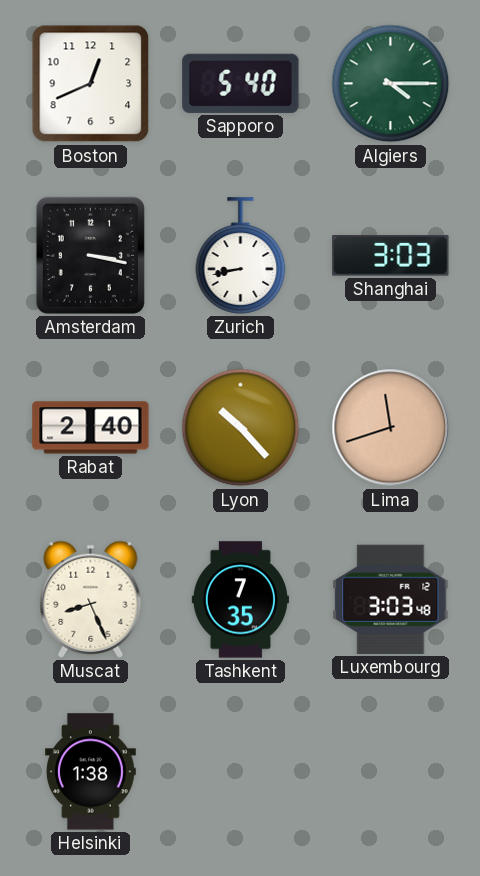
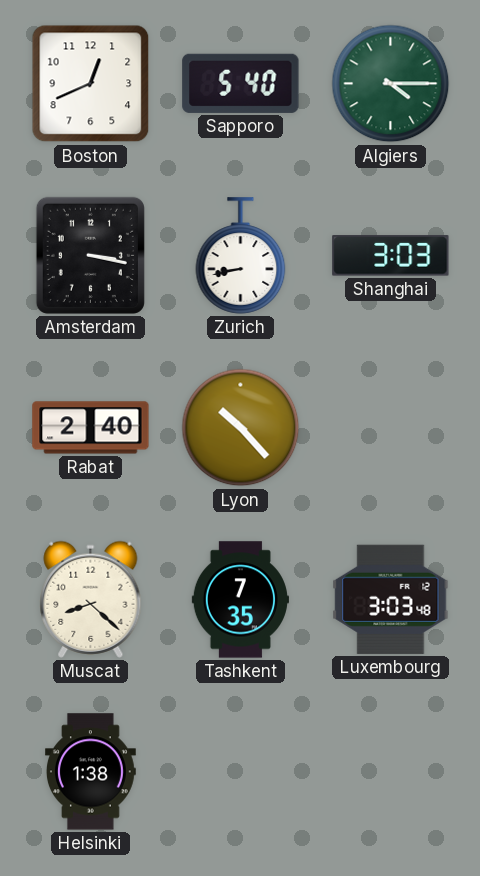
Lima: 11:42 -> none (391, 428)
Muscat: 8:26 -> 8:22 (91, 599)
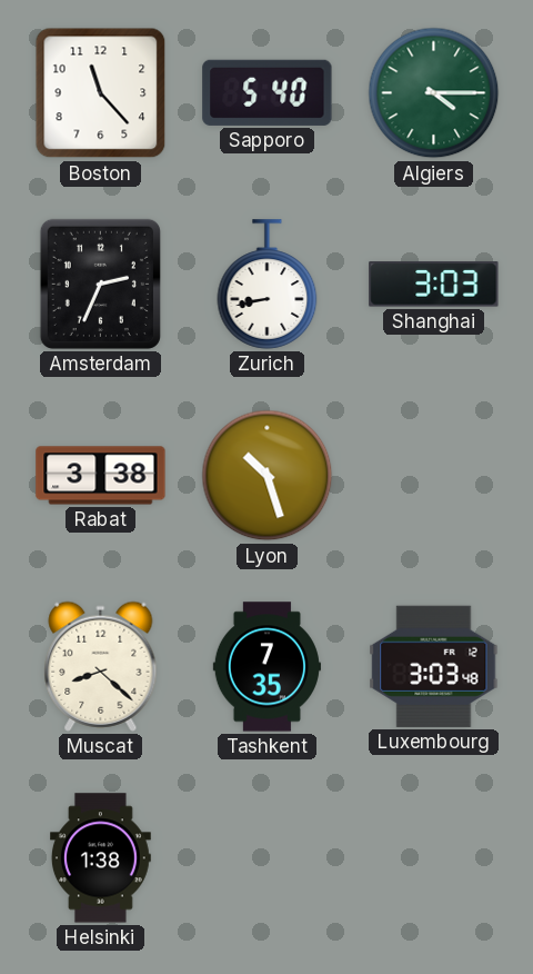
Boston: 12:41 -> 11:23 (101, 93)
Amsterdam: 3:17 -> 2:34 (100, 284)
Rabat: 2:40 -> 3:38 (101, 476)
Lyon: 10:23 -> 10:27 (268, 476)
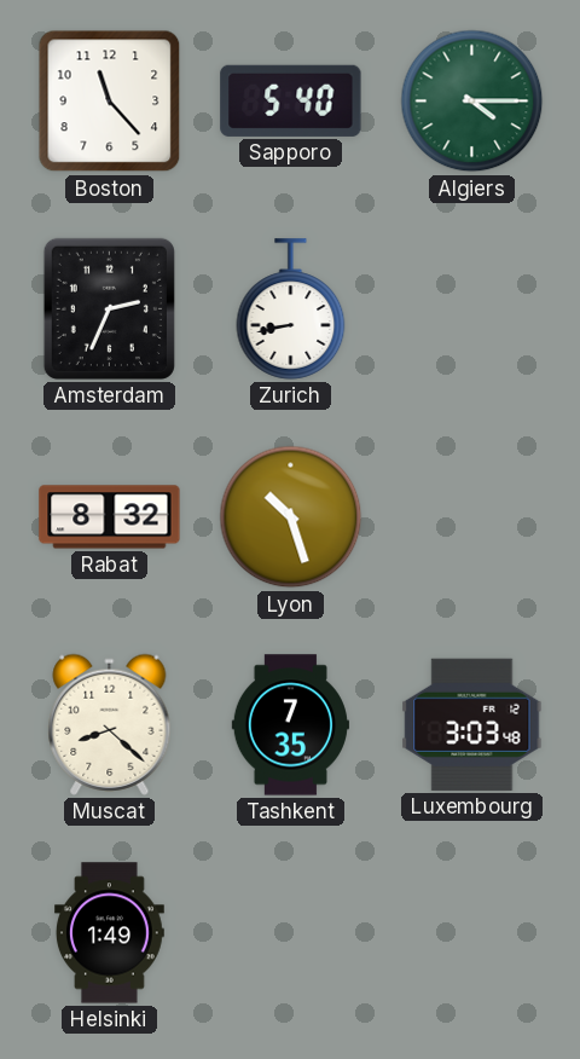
Shanghai: 3:03 -> none (434, 285)
Rabat: 3:38 -> 8:32 (110, 517)
Helsinki: 1:38 -> 1:49 (110, 933)
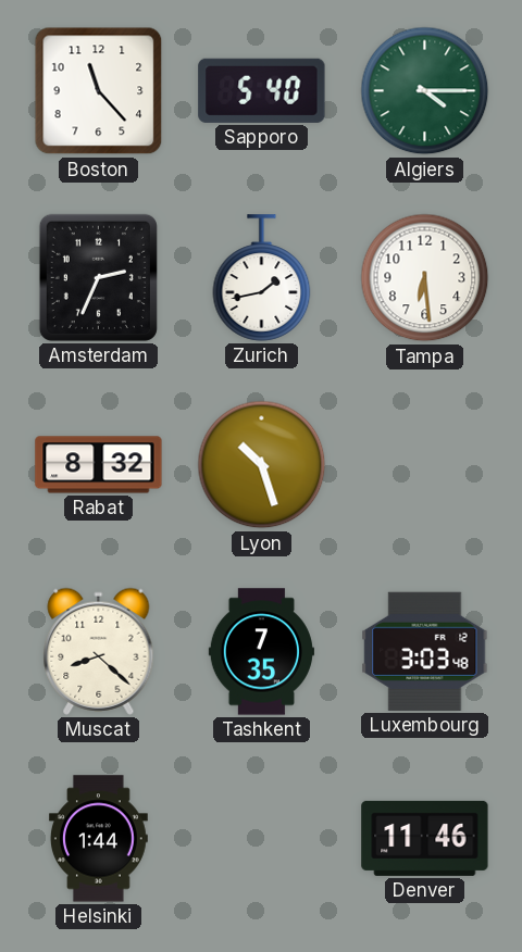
Zurich: 8:43 -> 1:43 (262, 278)
Tampa: none -> 6:29 (425, 278)
Helsinki: 1:49 -> 1:44 (99, 839)
Denver: none -> 11:46 (425, 838)
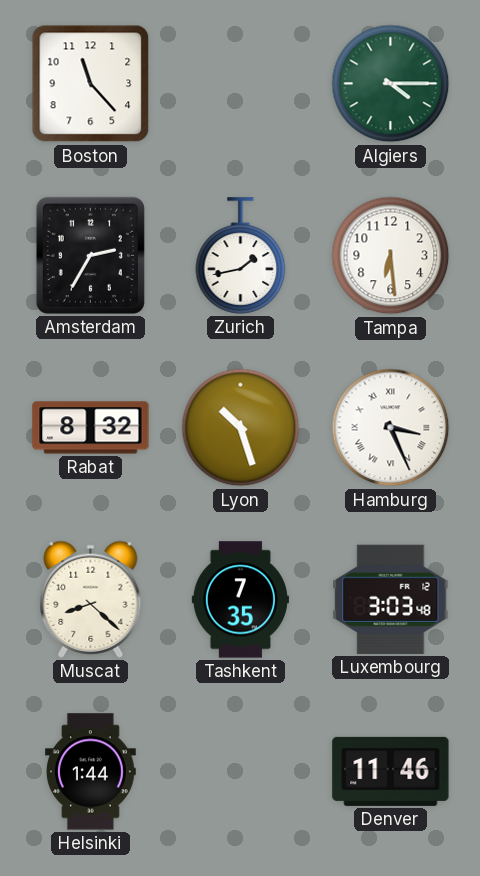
Sapporo: 5:40 -> none (262, 90)
Amsterdam: 2:34 -> 2:35 (90, 255)
Hamburg: none -> 3:26 (391, 428)
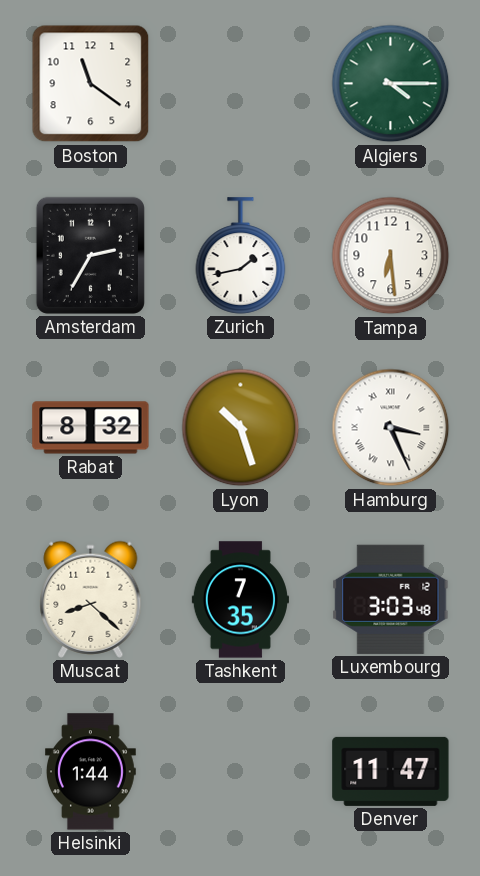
Boston: 11:23 -> 11:21 (91, 84)
Denver: 11:46 -> 11:47 (391, 771)
